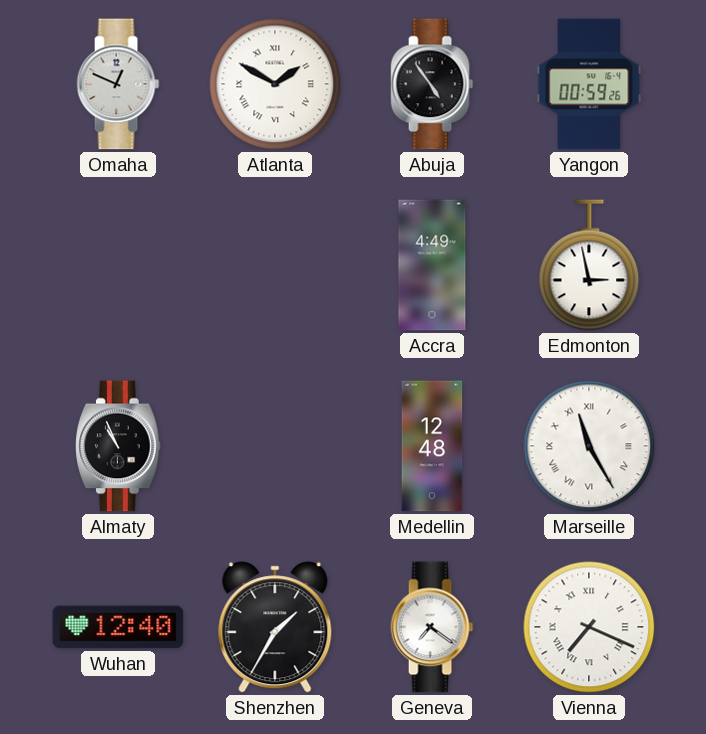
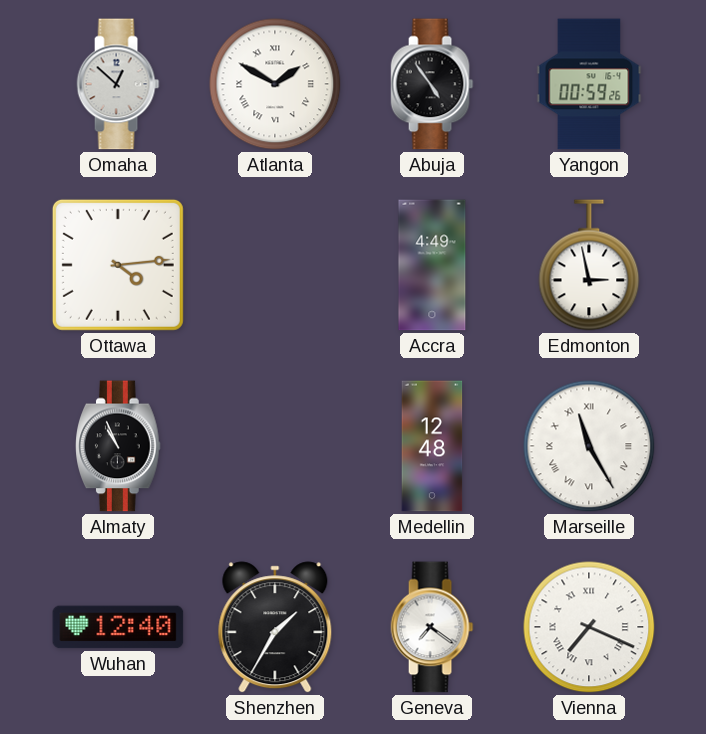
Omaha: 12:49 -> 12:52 (118, 84)
Ottawa: none -> 4:14 (118, 265)
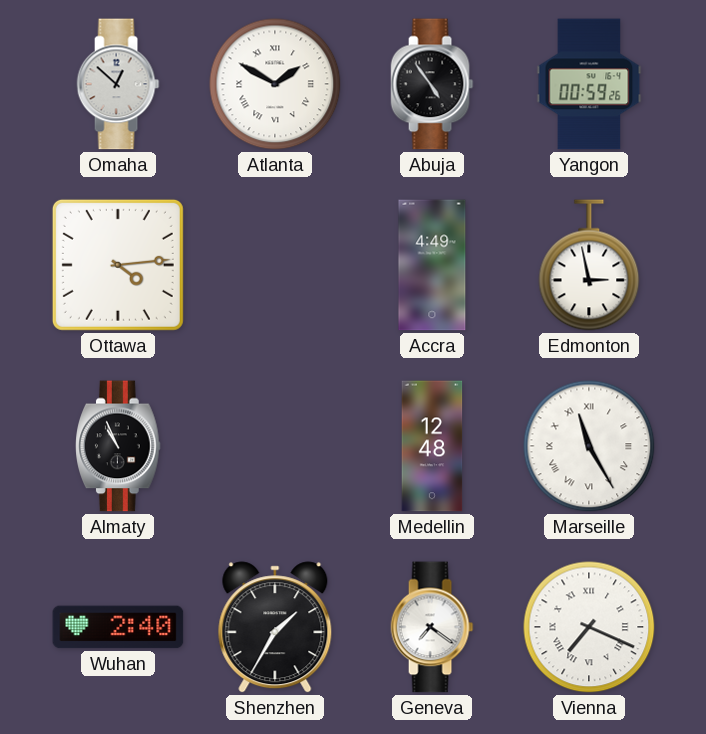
Wuhan: 12:40 -> 2:40 (118, 627)
